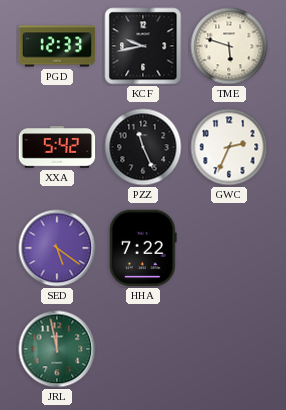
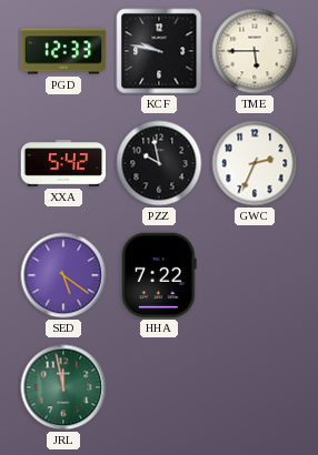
KCF: 9:43 -> 9:47 (159, 51)
TME: 5:48 -> 5:45 (255, 51)
PZZ: 11:26 -> 9:58 (159, 163)
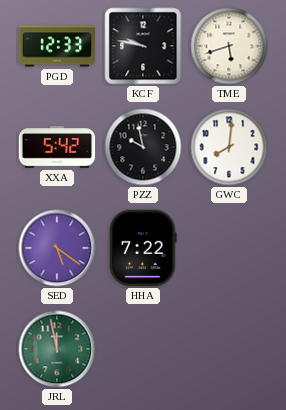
TME: 5:45 -> 5:42 (229, 46)
GWC: 2:34 -> 8:01 (229, 147)
